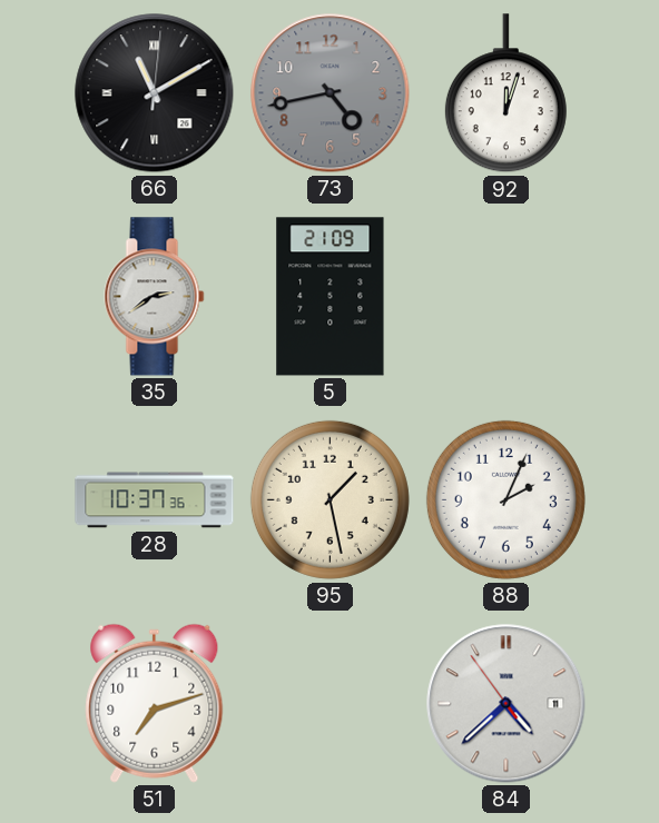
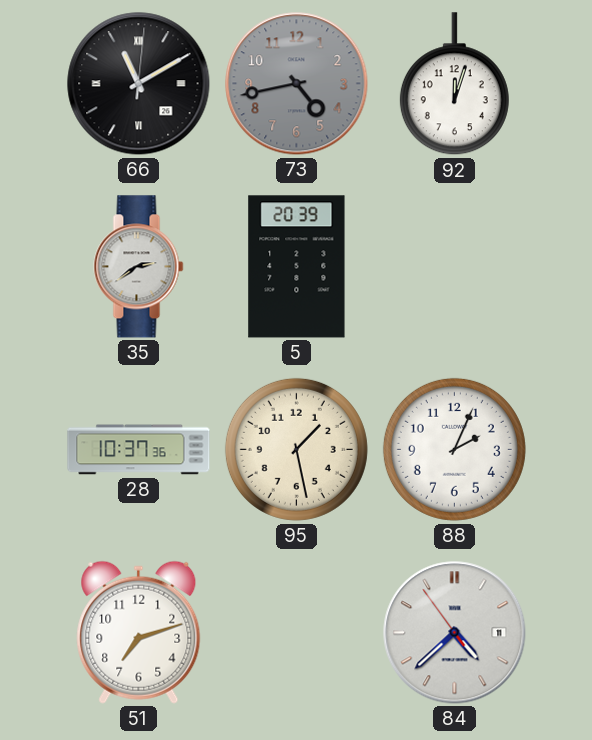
5: 21:09 -> 20:39 (297, 267)
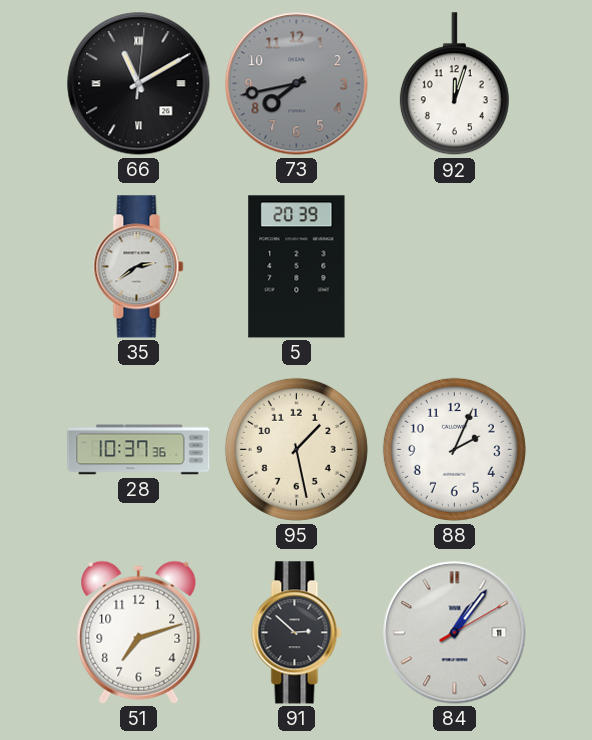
73: 4:43 -> 7:43 (297, 84)
91: none -> 2:52 (297, 633)
84: 4:37 -> 1:06 (455, 633)
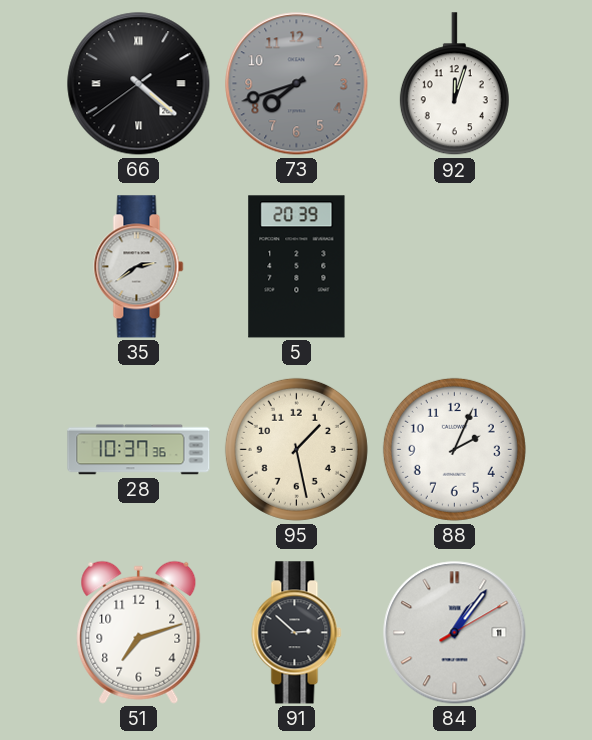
66: 11:10 -> 4:21 (139, 84)
73: 7:43 -> 7:42 (297, 84)
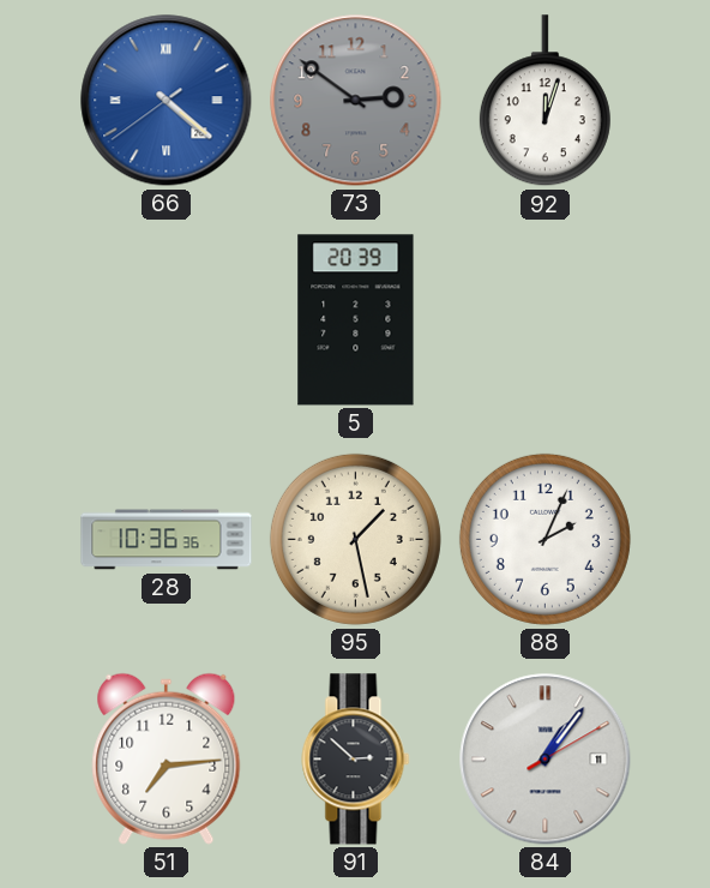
66 dial: black -> blue (167, 101)
73: 7:42 -> 2:51 (356, 101)
35: 2:39 -> none (139, 267)
28: 10:37 -> 10:36 (167, 540)
51: 7:12 -> 7:14 (167, 758)
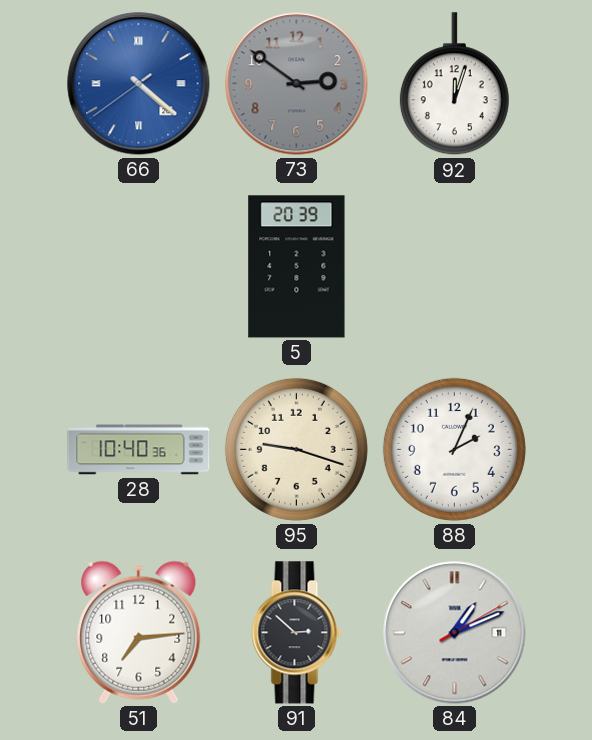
28: 10:36 -> 10:40 (139, 450)
95: 1:28 -> 9:18 (296, 449)
84: 1:06 -> 1:11 (455, 633)
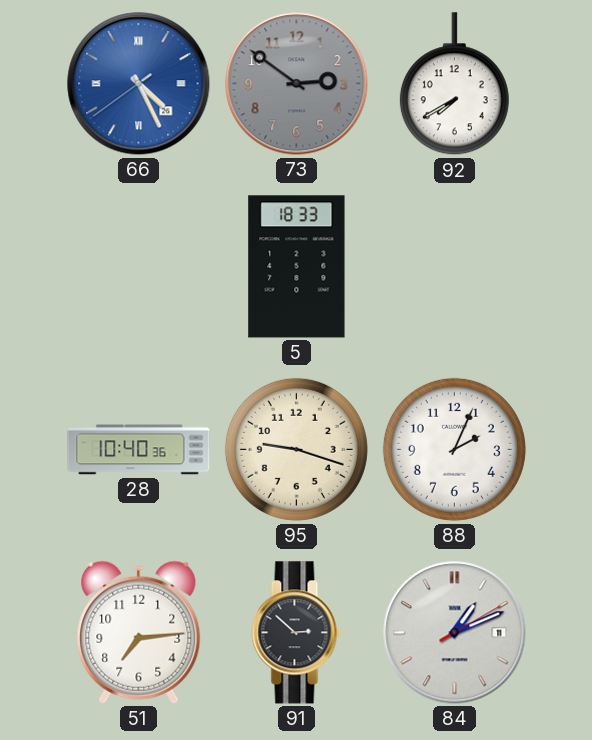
66: 4:21 -> 4:25 (139, 84)
92: 12:03 -> 7:40 (454, 84)
5: 20:39 -> 18:33 (297, 267)
